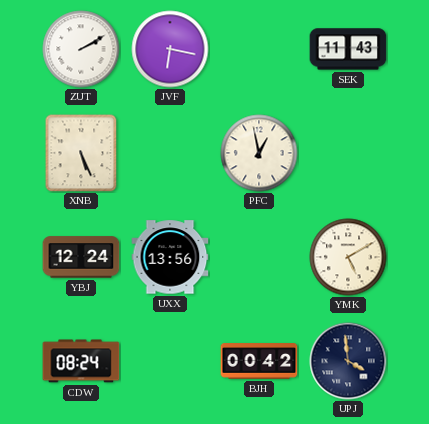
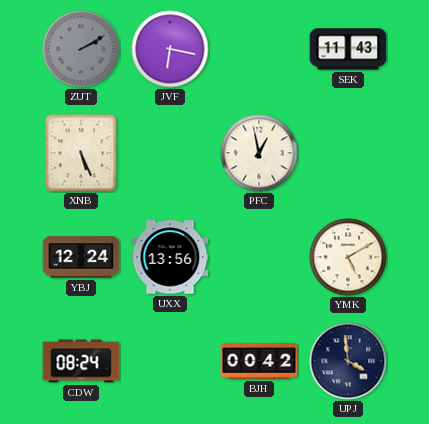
ZUT dial: white -> grey (81, 49)
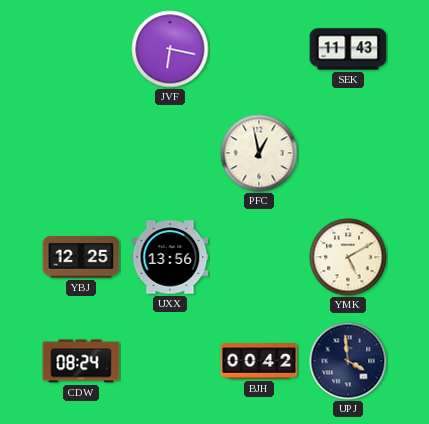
ZUT: 2:10 -> none (81, 49)
XNB: 5:26 -> none (81, 153)
YBJ: 12:24 -> 12:25 (81, 257)
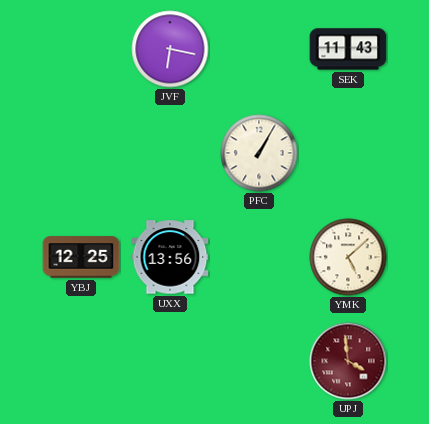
PFC: 12:58 -> 1:05 (259, 153)
YMK: 5:10 -> 5:08 (348, 257)
CDW: 08:24 -> none (81, 361)
BJH: 00:42 -> none (259, 361)
UPJ dial: navy -> burgundy (348, 361)
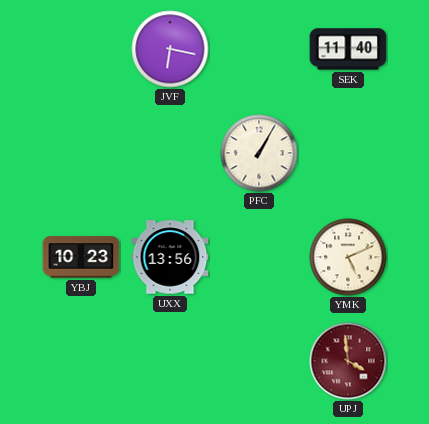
SEK: 11:43 -> 11:40 (348, 49)
YBJ: 12:25 -> 10:23 (81, 257)
YMK: 5:08 -> 5:11 (348, 257)
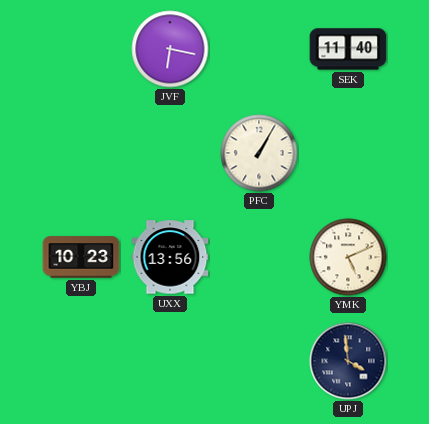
UPJ dial: burgundy -> navy (348, 361)
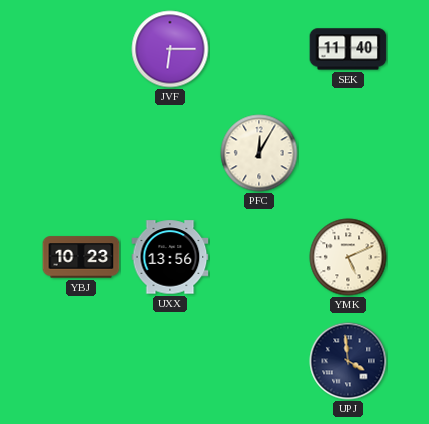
JVF: 6:17 -> 6:15 (170, 49)
PFC: 1:05 -> 12:05 (259, 153)
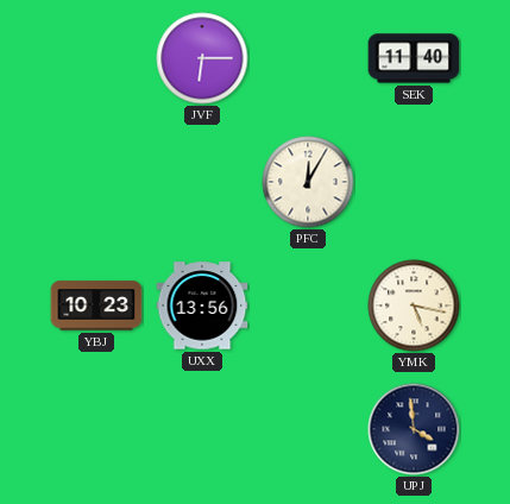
YMK: 5:11 -> 5:17 (414, 305)
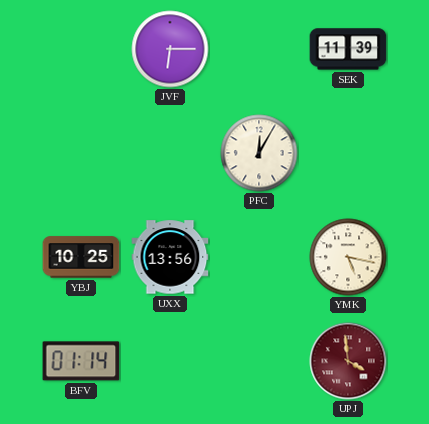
SEK: 11:40 -> 11:39 (348, 49)
YBJ: 10:23 -> 10:25 (81, 257)
BFV: none -> 01:14 (81, 361)
UPJ dial: navy -> burgundy (348, 361)
